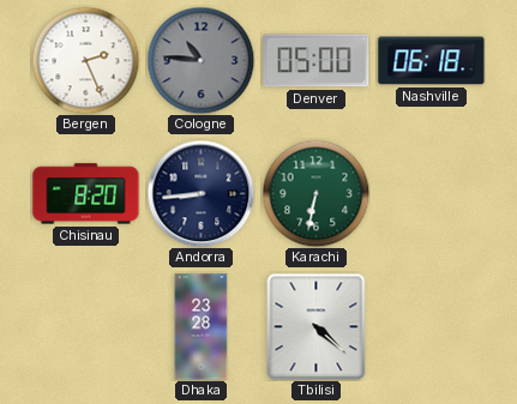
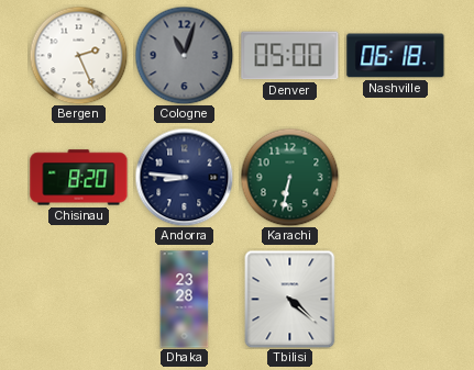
Cologne: 10:46 -> 11:03 (184, 55)
Andorra: 8:44 -> 8:46 (184, 177)
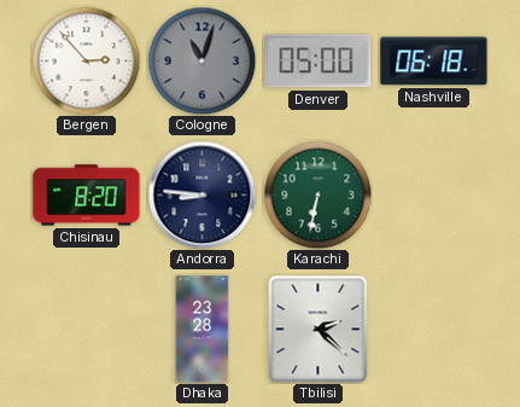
Bergen: 2:26 -> 2:53 (86, 60)
Tbilisi: 4:22 -> 2:22 (319, 328)
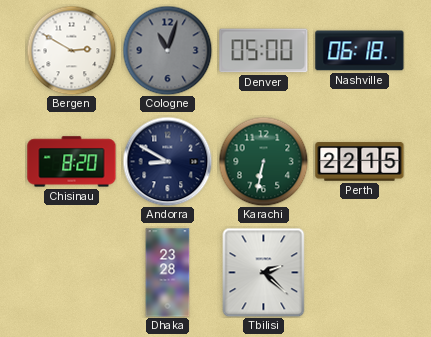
Bergen: 2:53 -> 2:50 (71, 50)
Andorra: 8:46 -> 8:50 (167, 161)
Perth: none -> 22:15 (360, 162)
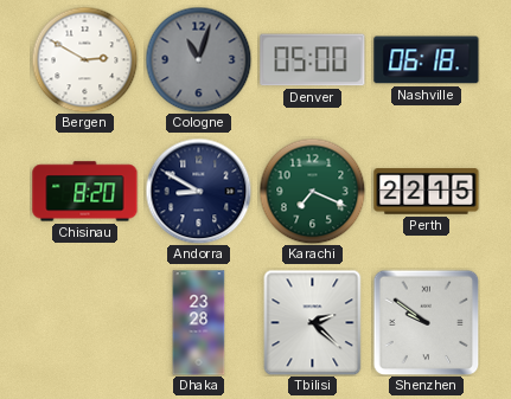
Karachi: 6:32 -> 7:19 (312, 191)
Shenzhen: none -> 9:51 (426, 322)
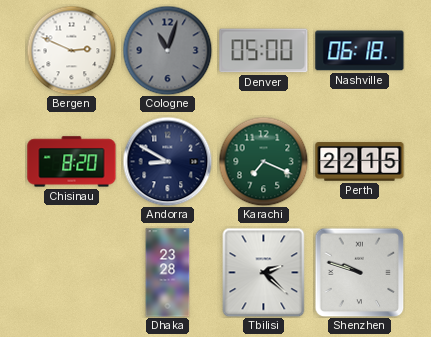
Bergen: 2:50 -> 2:49 (71, 50)
Shenzhen: 9:51 -> 9:48 (359, 272)
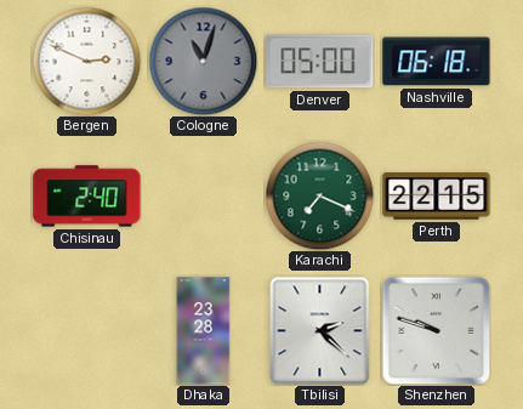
Chisinau: 8:20 -> 2:40 (87, 197)
Andorra: 8:50 -> none (167, 161)
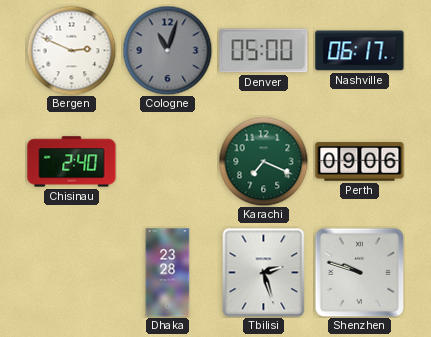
Nashville: 06:18 -> 06:17 (360, 51)
Perth: 22:15 -> 09:06 (360, 162)
Tbilisi: 2:22 -> 2:27 (264, 272)
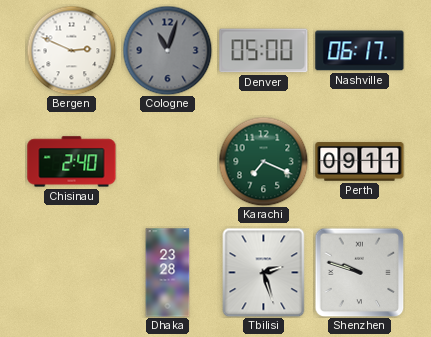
Perth: 09:06 -> 09:11 (360, 162)
